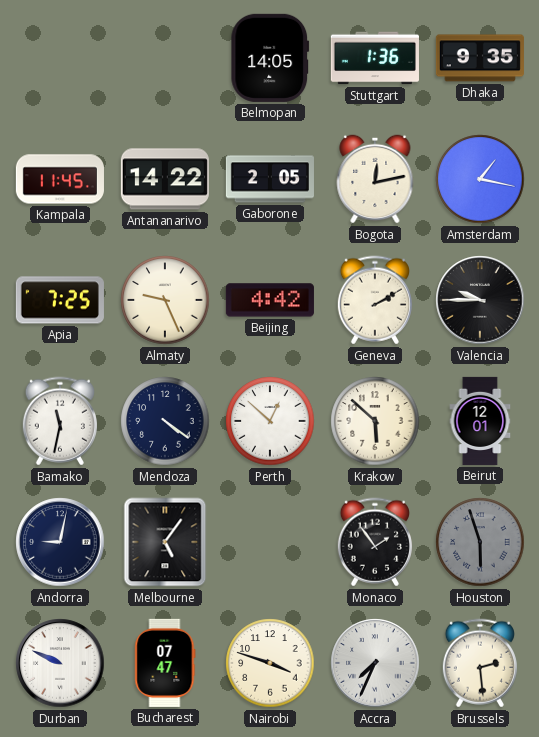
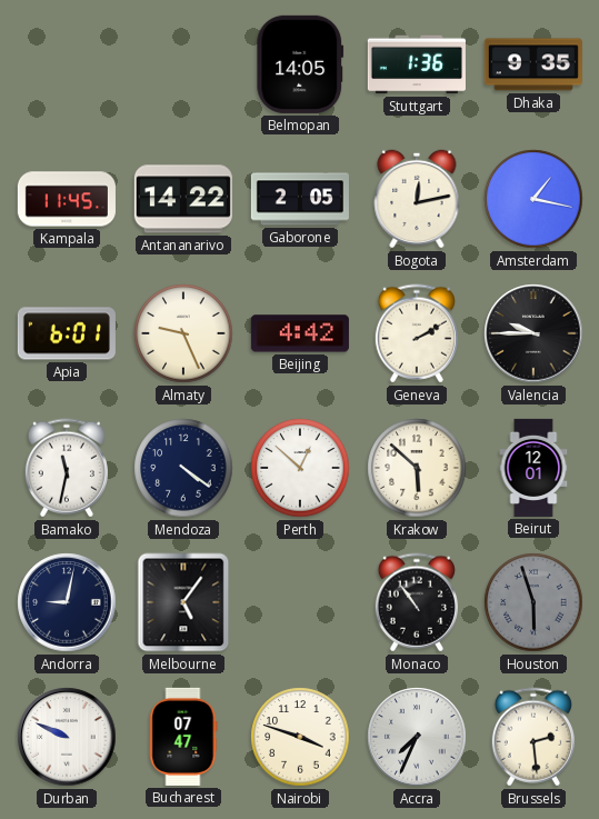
Apia: 7:25 -> 6:01 (67, 333)
Monaco: 1:54 -> 10:54 (417, 602)
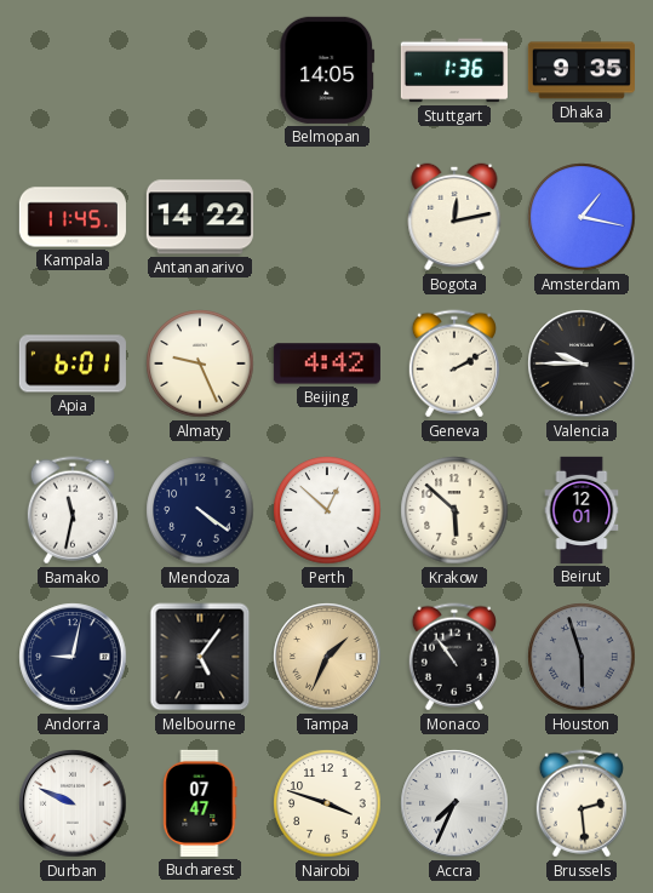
Gaborone: 2:05 -> none (300, 199)
Tampa: none -> 1:34 (327, 657)
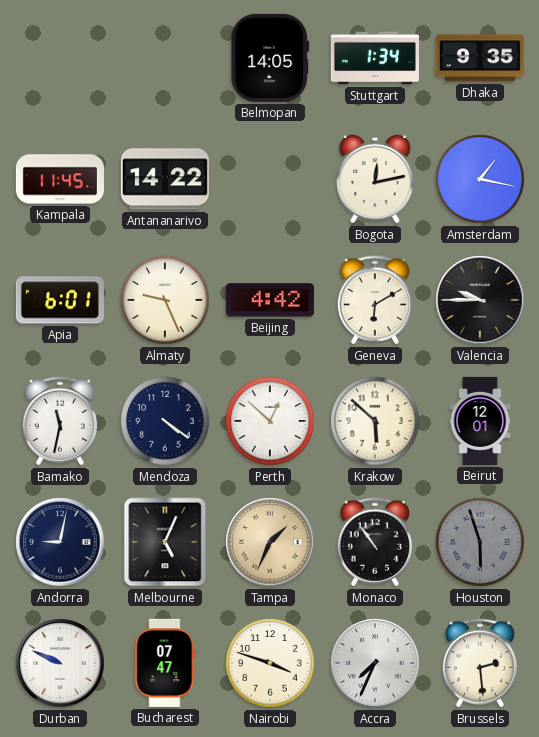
Stuttgart: 1:36 -> 1:34 (375, 58)
Geneva: 2:10 -> 6:10 (375, 300)
Melbourne: 5:06 -> 5:04 (165, 542)
